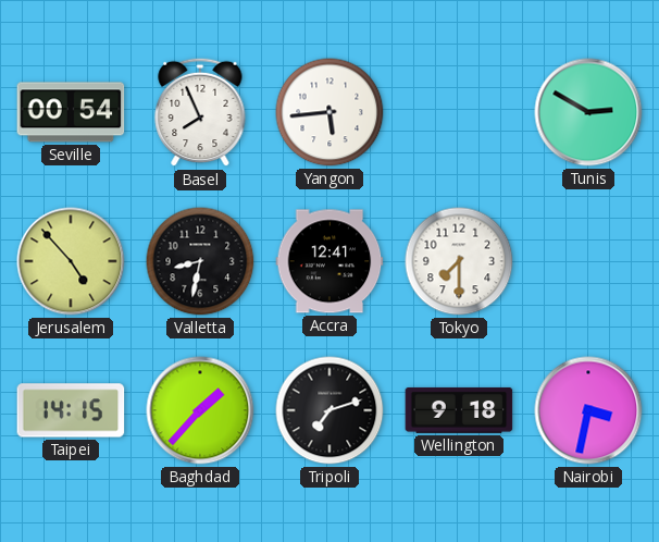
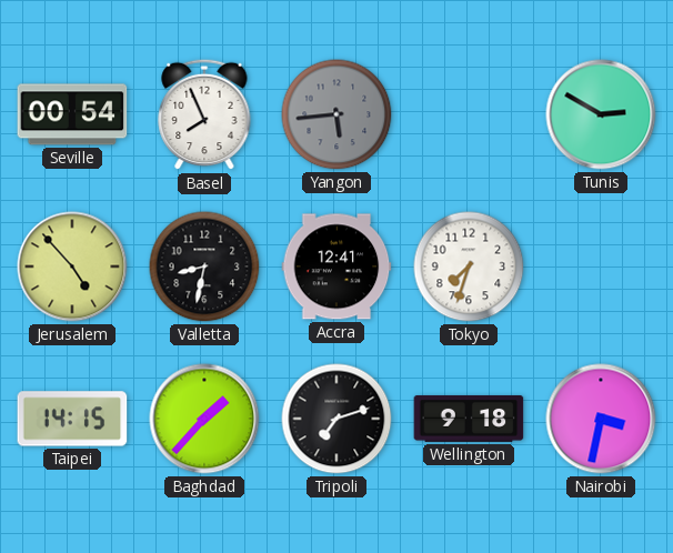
Yangon dial: white -> grey (336, 114)
Tokyo: 7:30 -> 7:33 (469, 267)
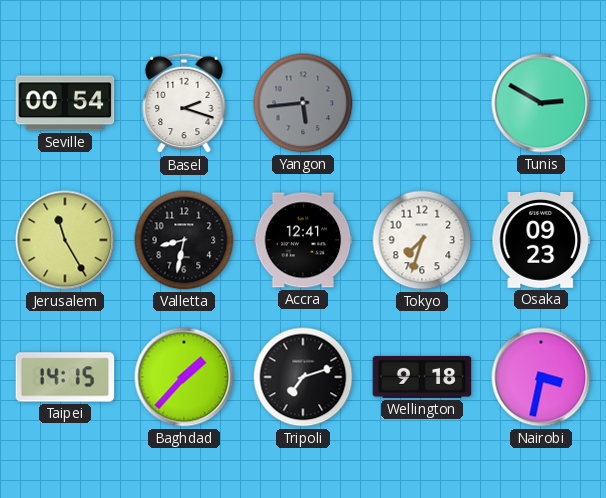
Basel: 7:56 -> 2:18 (184, 103)
Jerusalem: 4:53 -> 11:25 (65, 240)
Osaka: none -> 09:23 (541, 241)
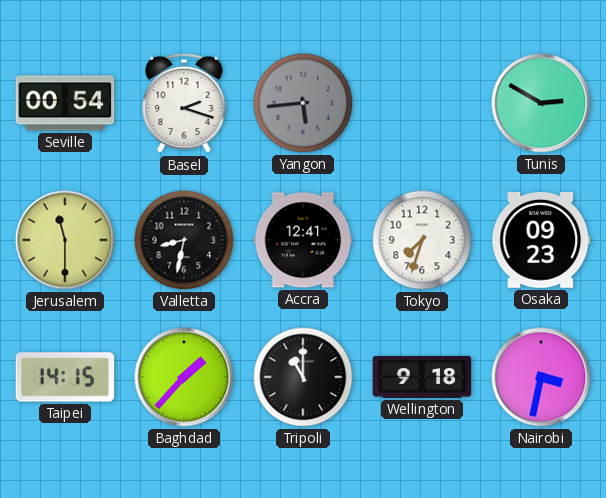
Jerusalem: 11:25 -> 11:30 (65, 240)
Tripoli: 7:12 -> 11:00 (303, 377)
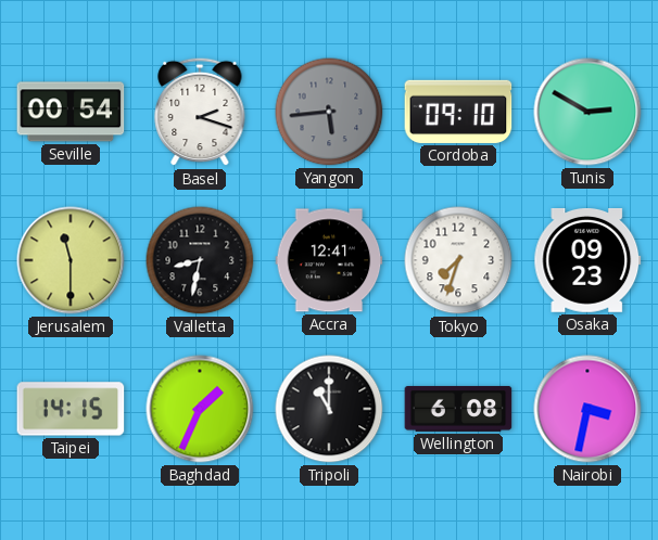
Cordoba: none -> 09:10 (458, 112)
Baghdad: 1:37 -> 1:34 (200, 409)
Wellington: 9:18 -> 6:08 (458, 409)
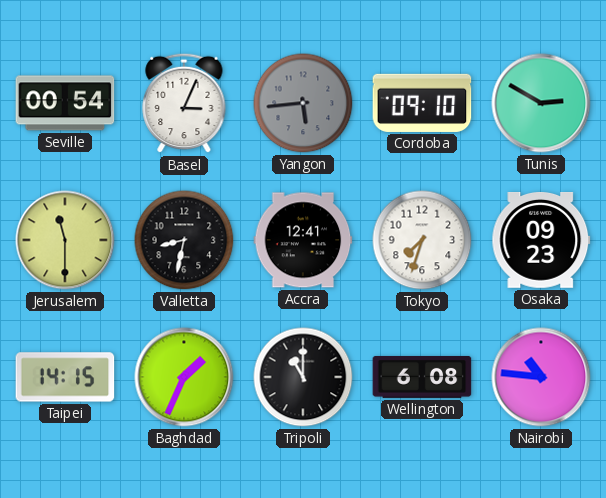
Basel: 2:18 -> 3:04 (184, 103)
Nairobi: 3:32 -> 10:46 (541, 377)
